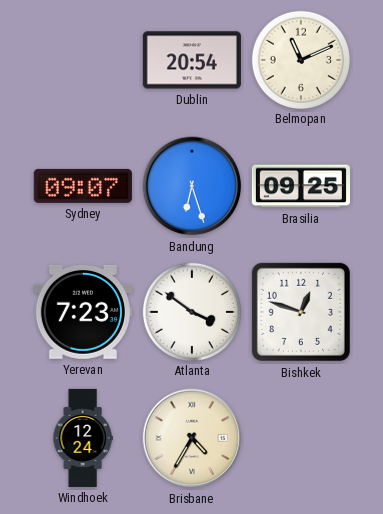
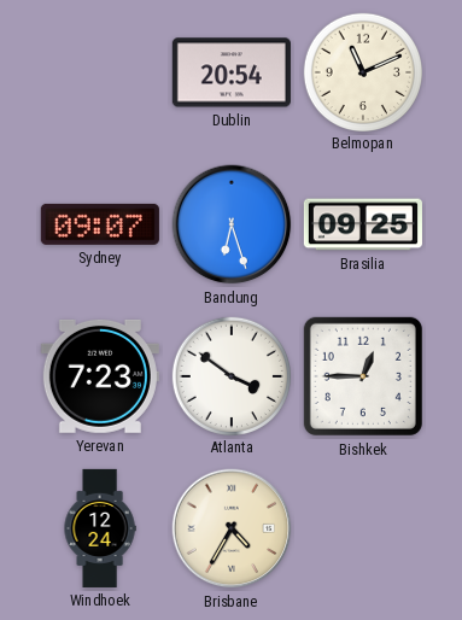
Bishkek: 12:48 -> 12:45 (363, 376)
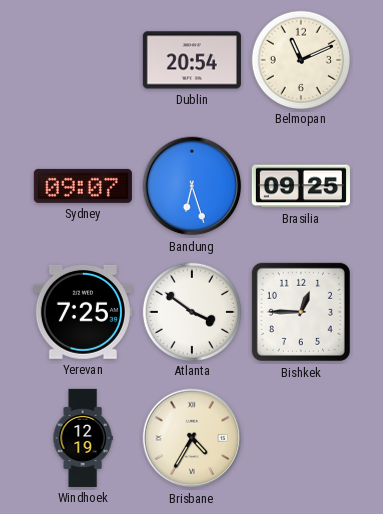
Yerevan: 7:23 -> 7:25 (83, 312)
Windhoek: 12:24 -> 12:19 (83, 438)
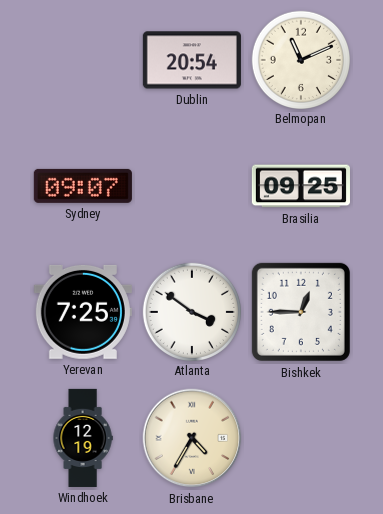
Bandung: 6:27 -> none (192, 186)
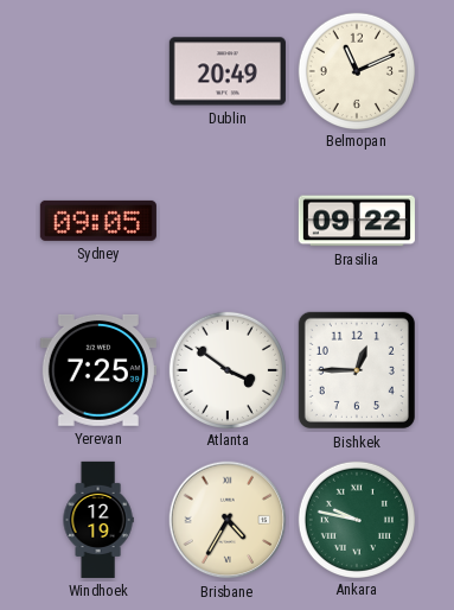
Dublin: 20:54 -> 20:49 (228, 71)
Sydney: 09:07 -> 09:05 (98, 221)
Brasilia: 09:25 -> 09:22 (357, 221)
Ankara: none -> 9:47 (356, 519)
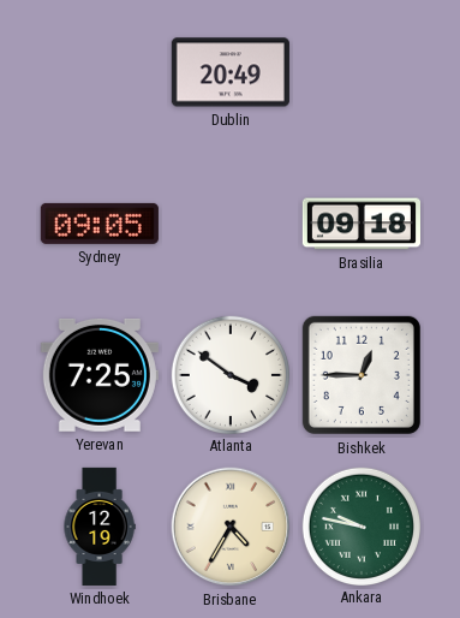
Belmopan: 11:11 -> none (356, 70)
Brasilia: 09:22 -> 09:18 (362, 224)
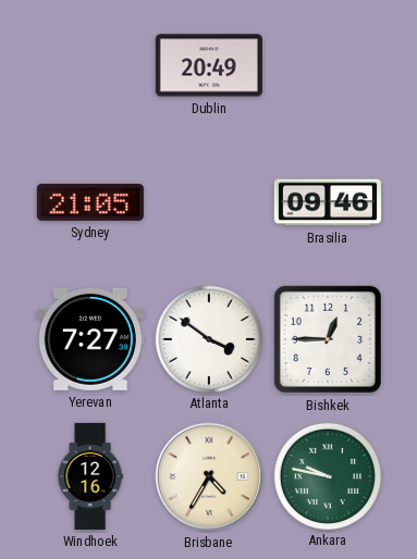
Sydney: 09:05 -> 21:05 (90, 202)
Brasilia: 09:18 -> 09:46 (328, 202)
Yerevan: 7:25 -> 7:27 (90, 339)
Windhoek: 12:19 -> 12:16 (90, 476)
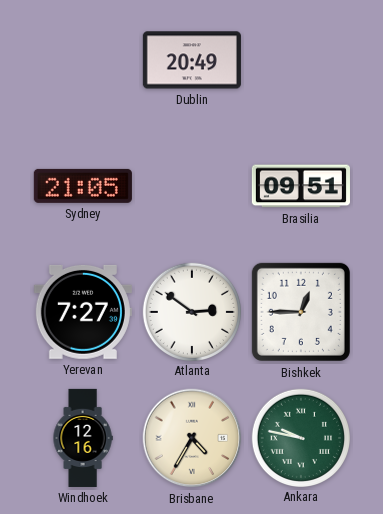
Brasilia: 09:46 -> 09:51 (301, 186)
Atlanta: 3:51 -> 2:51 (191, 311)
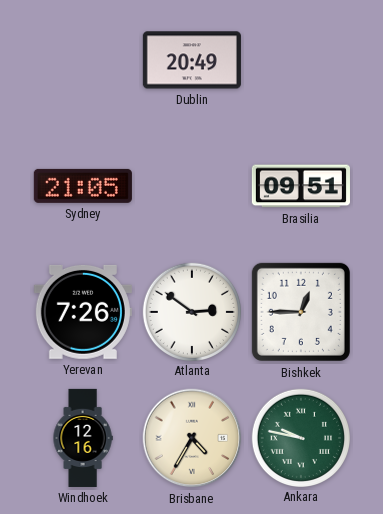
Yerevan: 7:27 -> 7:26 (83, 312)
